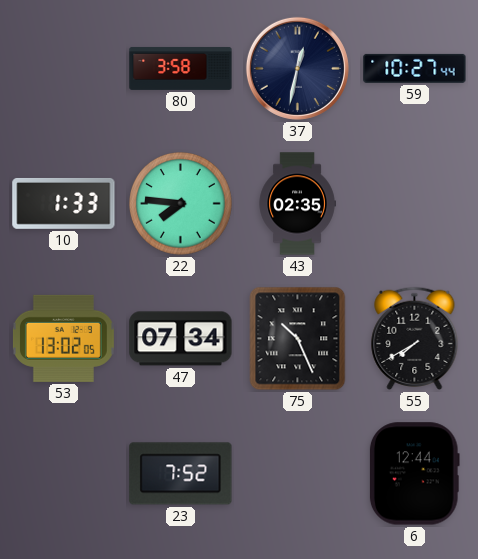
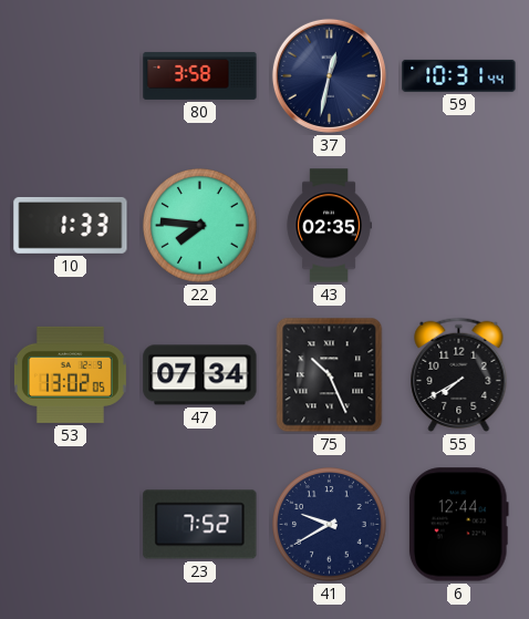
59: 10:27 -> 10:31 (459, 75)
41: none -> 9:40 (330, 525)
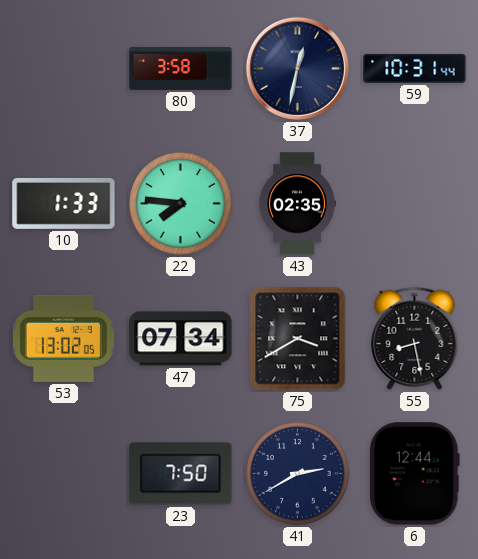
75: 10:26 -> 3:40 (298, 339)
55: 7:40 -> 8:28 (415, 338)
23: 7:52 -> 7:50 (181, 474)
41: 9:40 -> 2:40 (298, 474)
